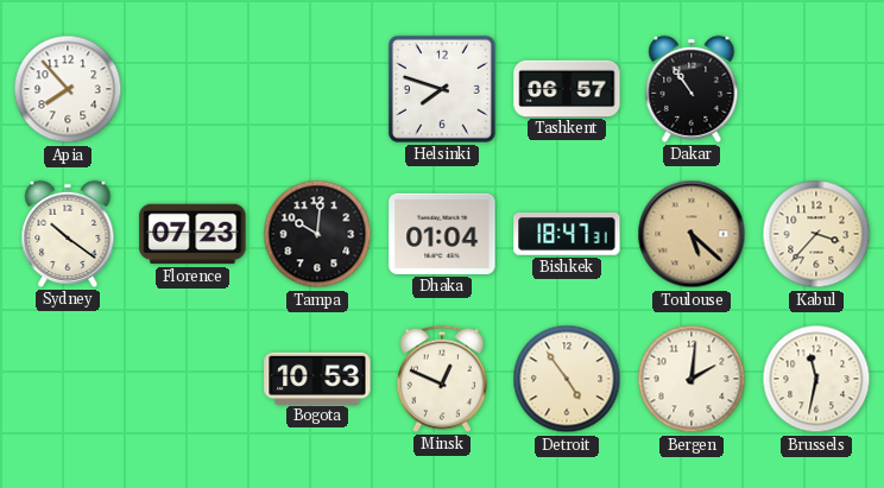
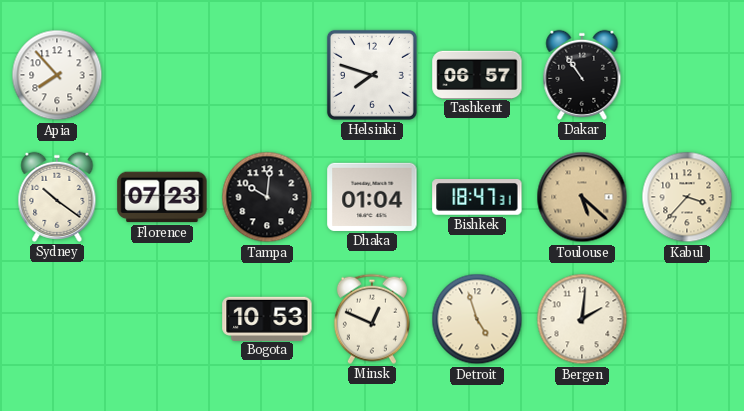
Detroit: 4:54 -> 4:57 (477, 319)
Brussels: 11:32 -> none (816, 379)
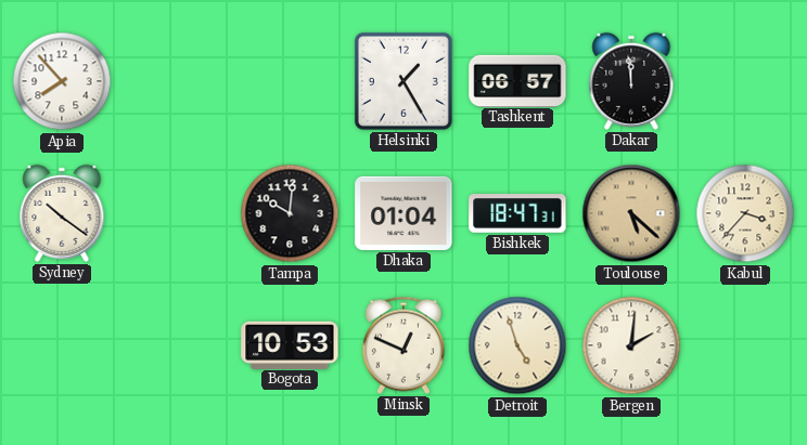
Helsinki: 7:48 -> 1:25 (403, 81)
Dakar: 10:54 -> 11:59 (631, 81)
Florence: 07:23 -> none (162, 197)
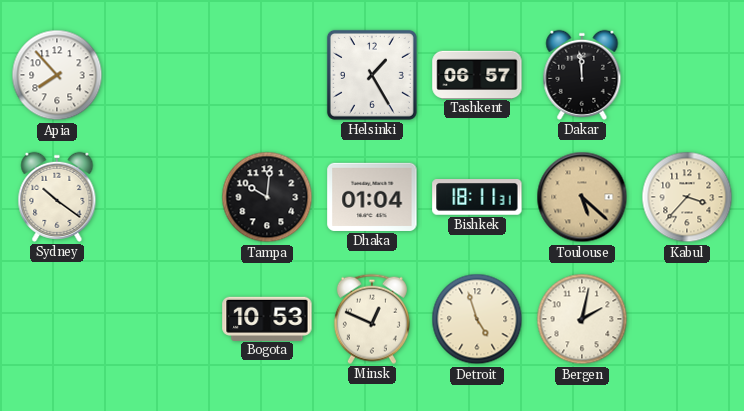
Bishkek: 18:47 -> 18:11 (477, 198)
Bergen: 2:01 -> 2:02 (582, 319)
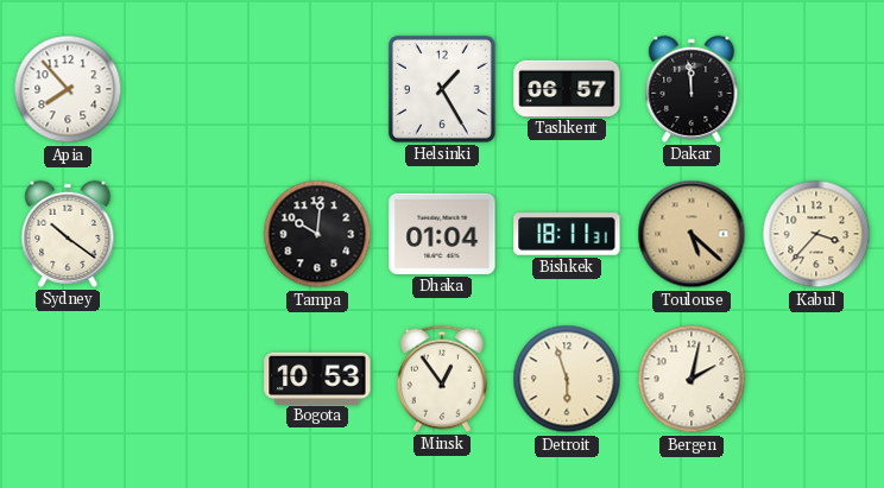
Minsk: 12:49 -> 12:54 (442, 379)
Detroit: 4:57 -> 5:57 (567, 379)
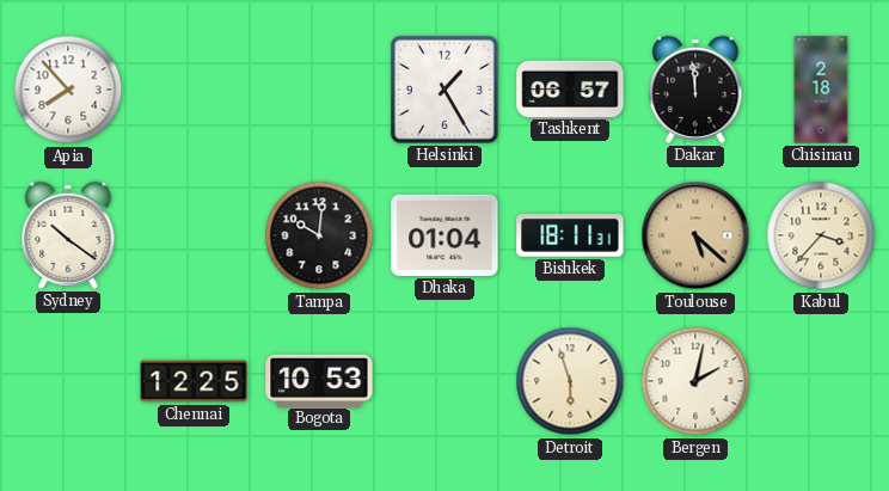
Chisinau: none -> 2:18 (821, 90)
Chennai: none -> 12:25 (194, 381)
Minsk: 12:54 -> none (442, 379)
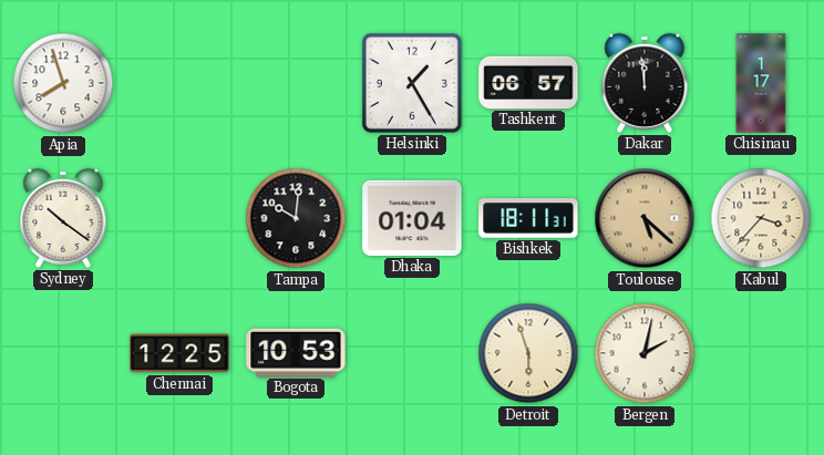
Apia: 7:53 -> 7:57 (63, 83)
Chisinau: 2:18 -> 1:17 (761, 83)
